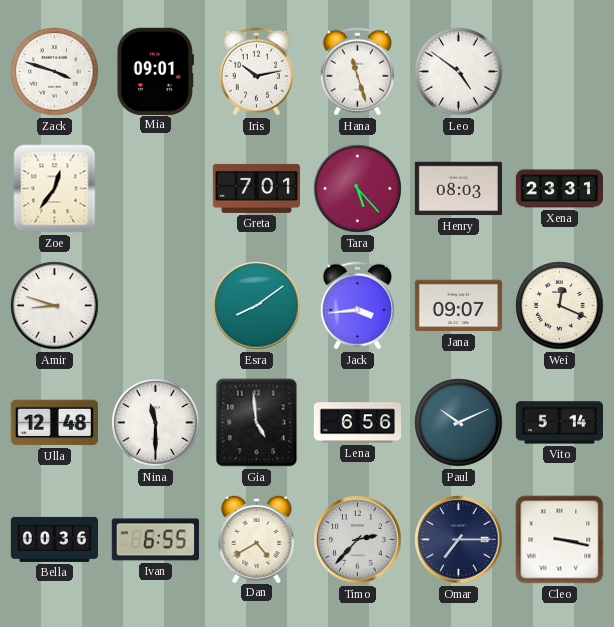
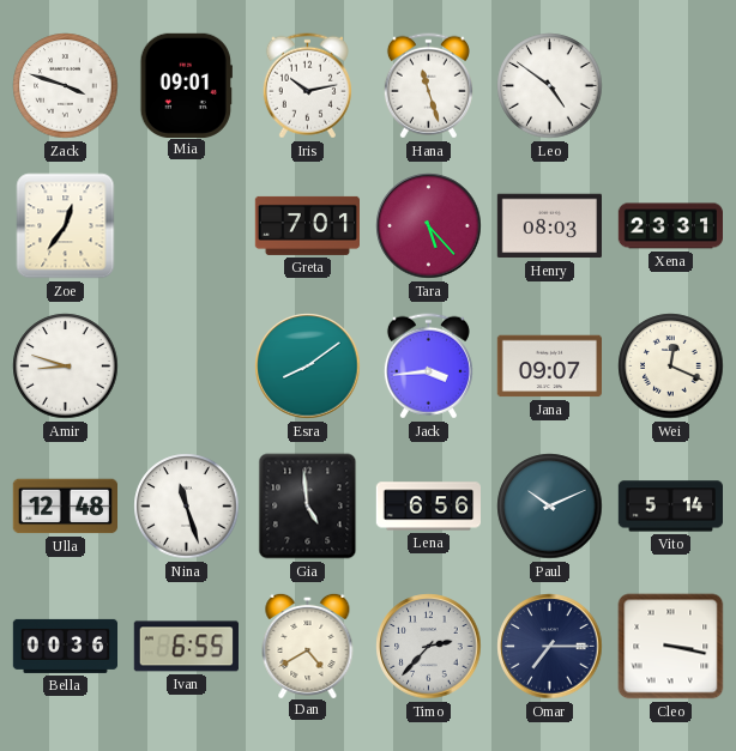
Nina: 11:30 -> 11:27 (187, 507)
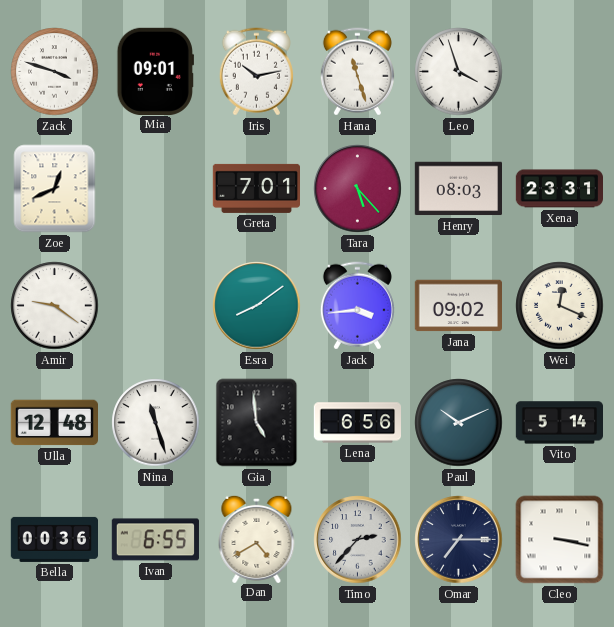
Leo: 4:51 -> 3:57 (459, 72)
Zoe: 12:36 -> 12:41 (55, 189)
Amir: 8:48 -> 9:21 (55, 306)
Jana: 09:07 -> 09:02 (458, 306)
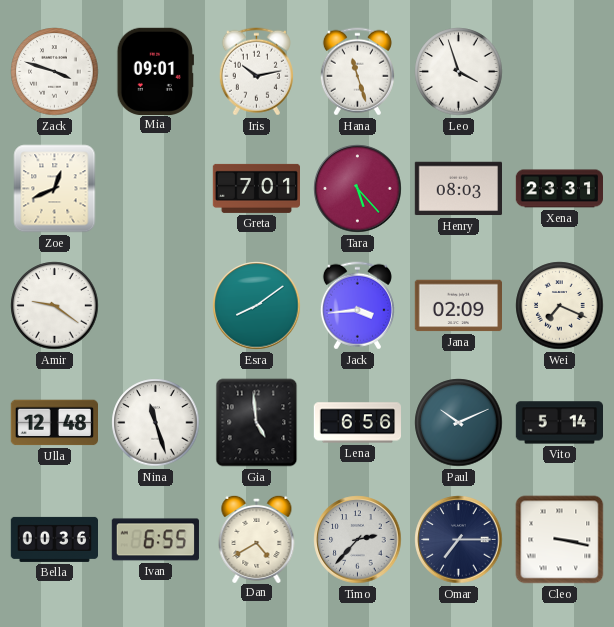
Jana: 09:02 -> 02:09 (458, 306)
Wei: 12:19 -> 7:19 (560, 306)
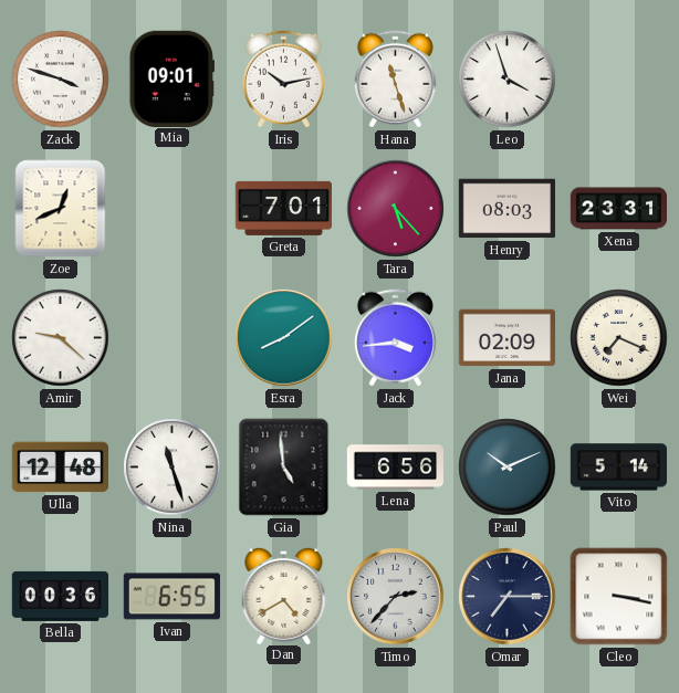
Amir: 9:21 -> 9:22 (61, 338)
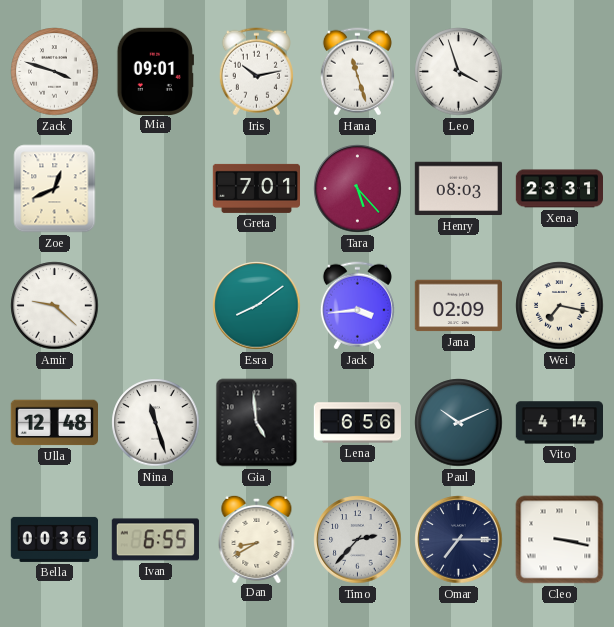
Wei: 7:19 -> 7:17 (560, 306)
Vito: 5:14 -> 4:14 (559, 423)
Dan: 4:40 -> 8:40 (257, 538)
